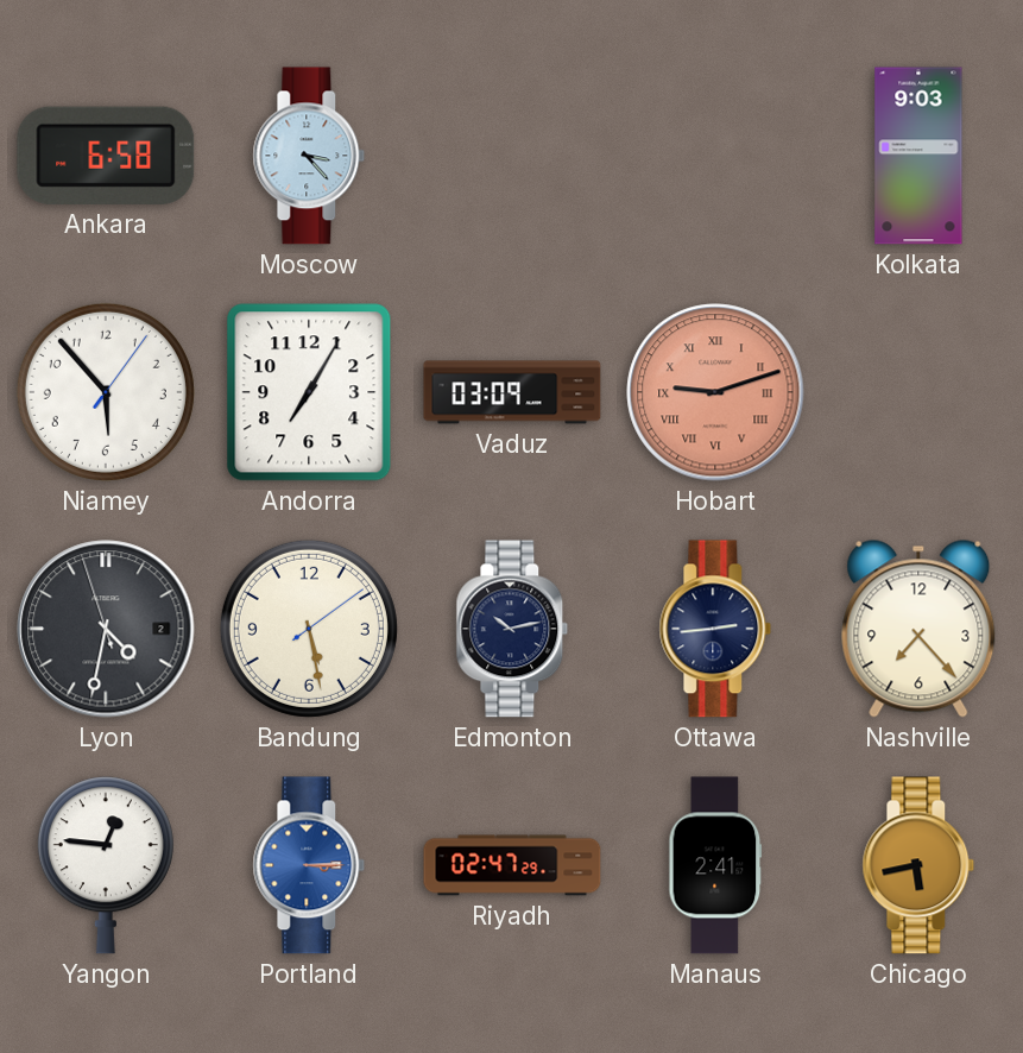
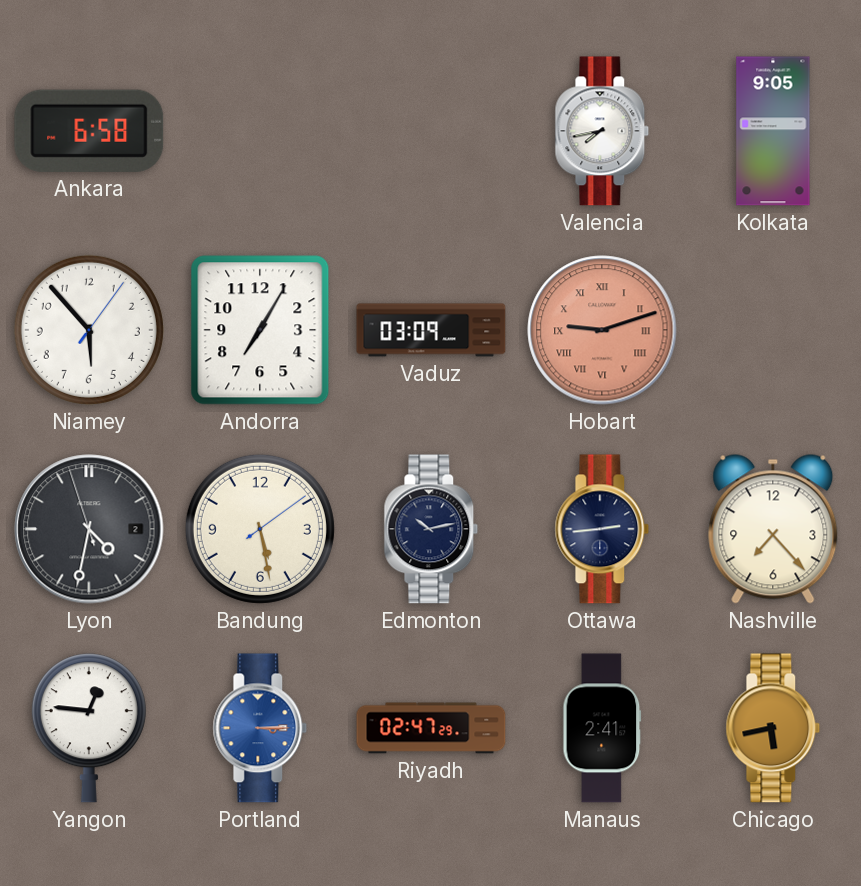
Moscow: 3:23 -> none (309, 156)
Valencia: none -> 7:43 (602, 131)
Kolkata: 9:03 -> 9:05 (773, 131)
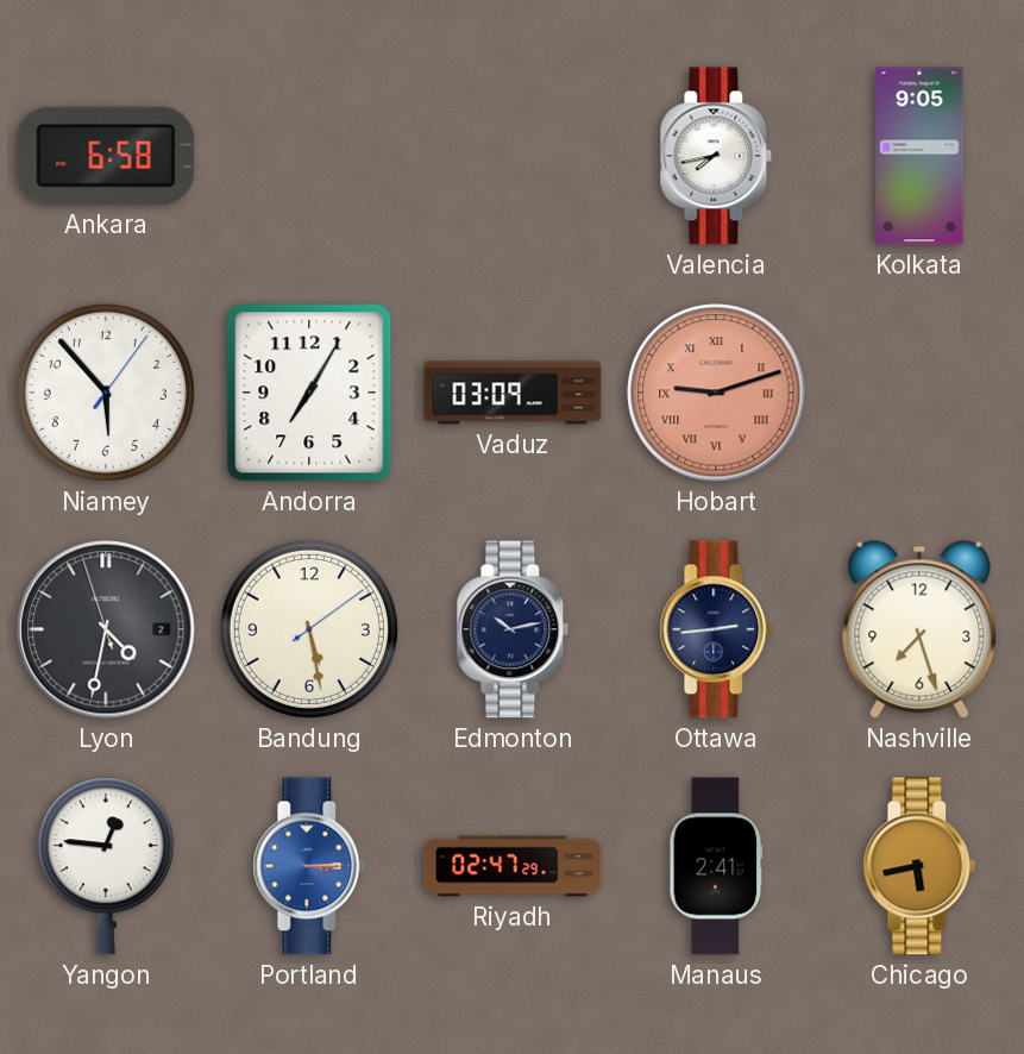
Nashville: 7:23 -> 7:27 (919, 629)
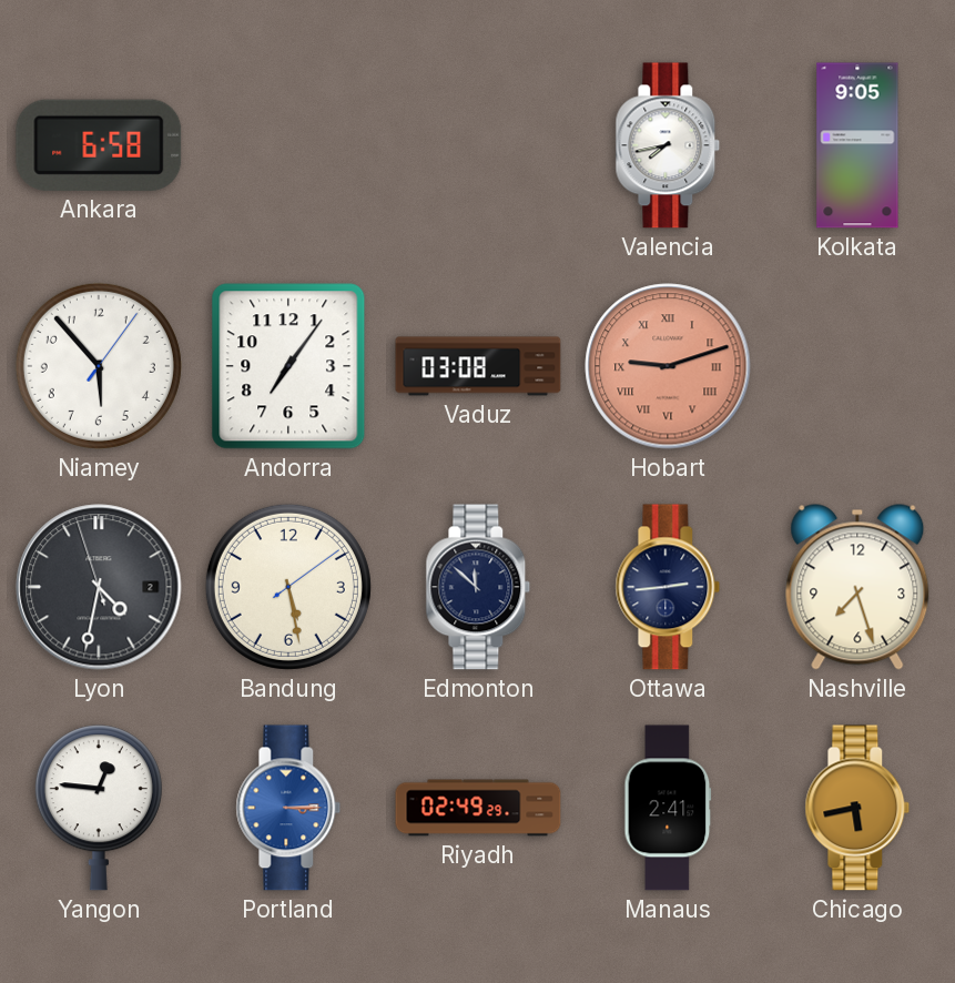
Andorra: 7:05 -> 7:06 (288, 366)
Vaduz: 03:09 -> 03:08 (478, 366)
Edmonton: 10:13 -> 11:52 (478, 587)
Riyadh: 02:47 -> 02:49 (478, 808)
